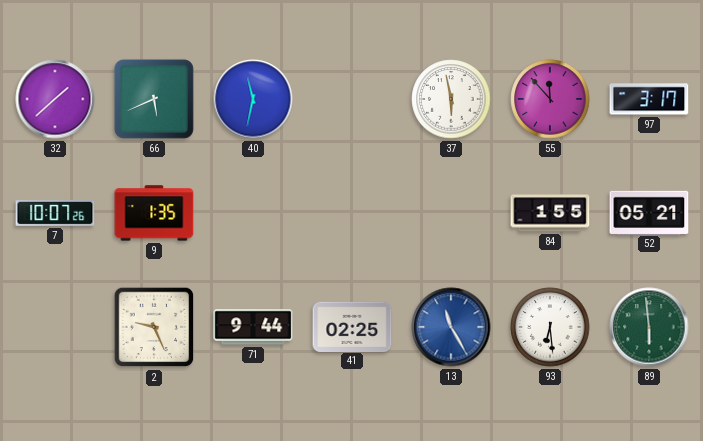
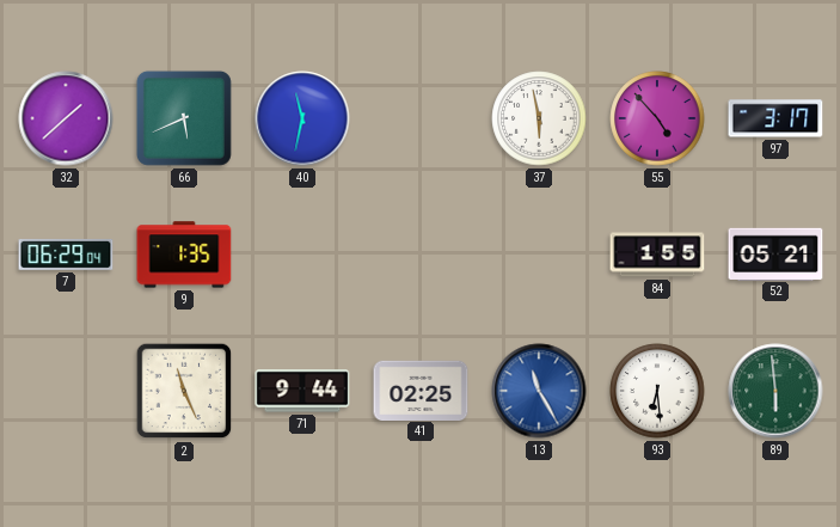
55: 11:53 -> 4:53 (657, 118)
7: 10:07 -> 06:29 (66, 255)
2: 9:26 -> 11:26 (184, 391)
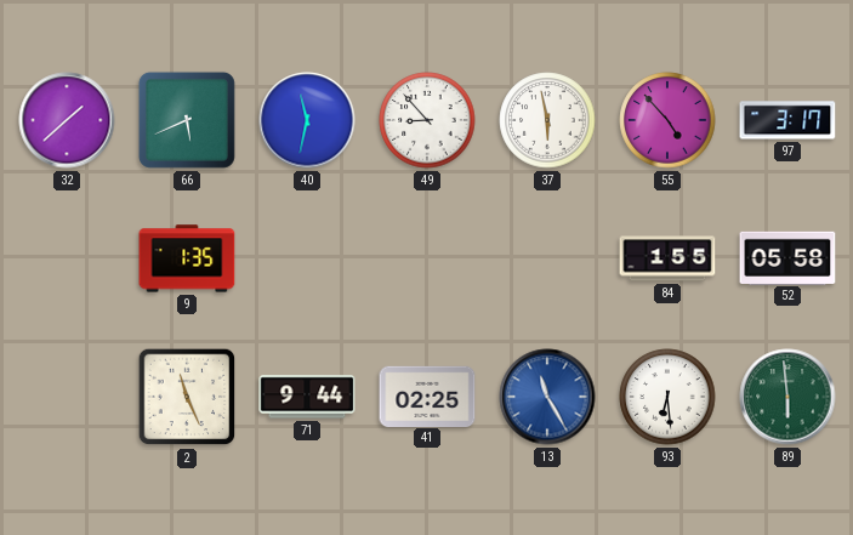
49: none -> 8:53 (427, 120)
7: 06:29 -> none (66, 255)
52: 05:21 -> 05:58 (787, 257)
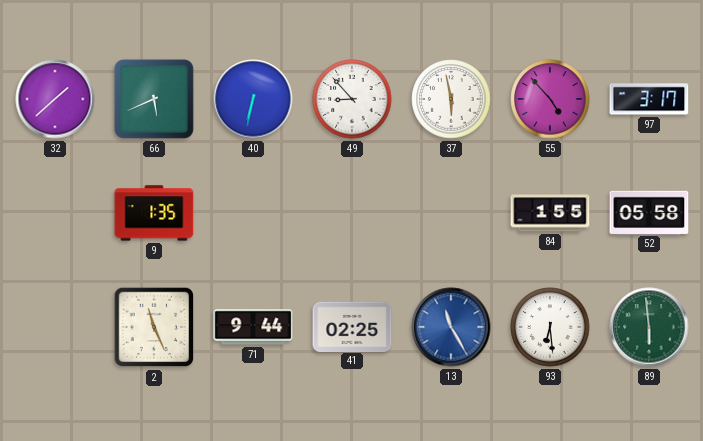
40: 11:32 -> 6:32 (253, 99)
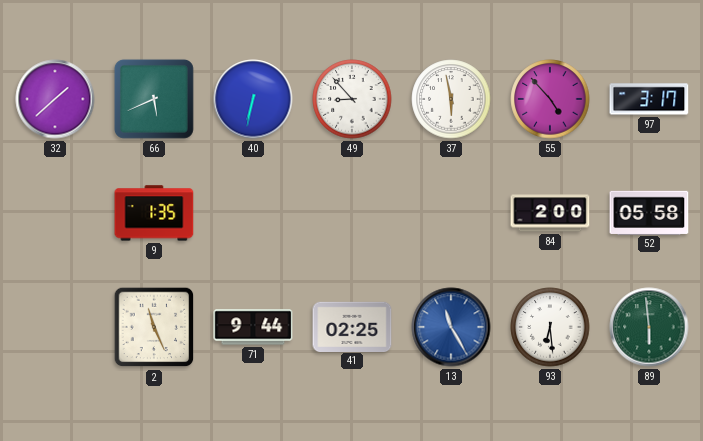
84: 1:55 -> 2:00 (550, 213)
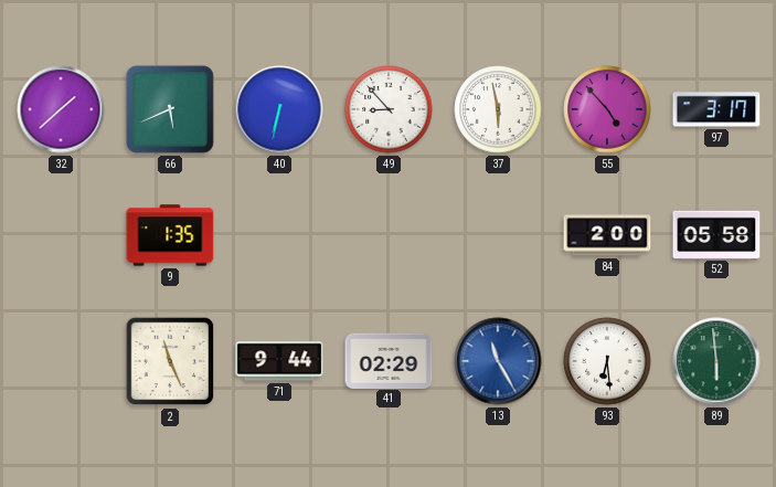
41: 02:25 -> 02:29 (389, 360)
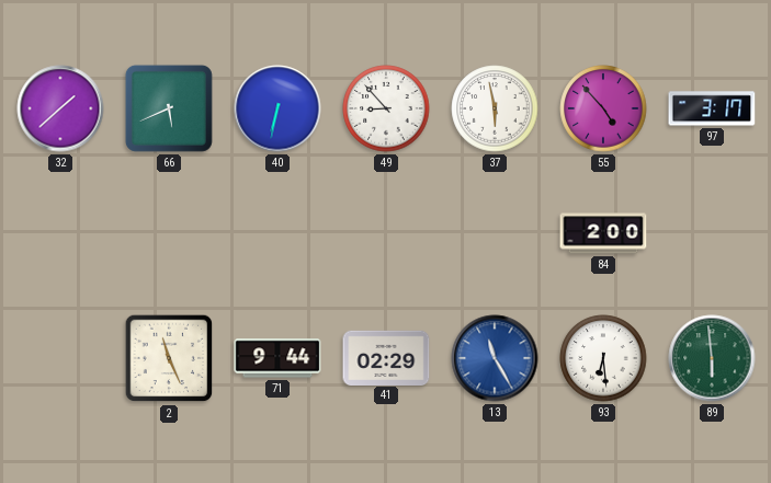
9: 1:35 -> none (170, 235)
52: 05:58 -> none (716, 234)
